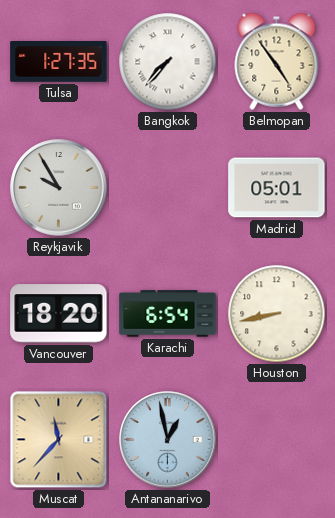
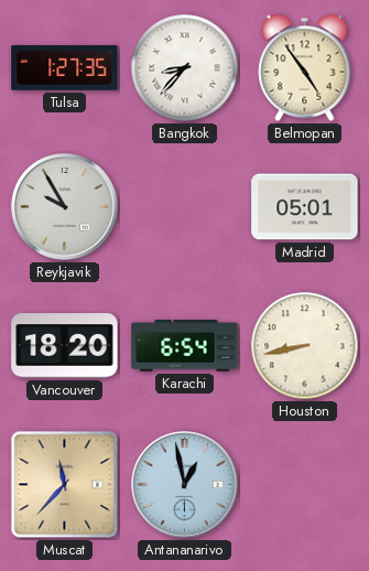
Bangkok: 7:37 -> 8:37 (185, 68)
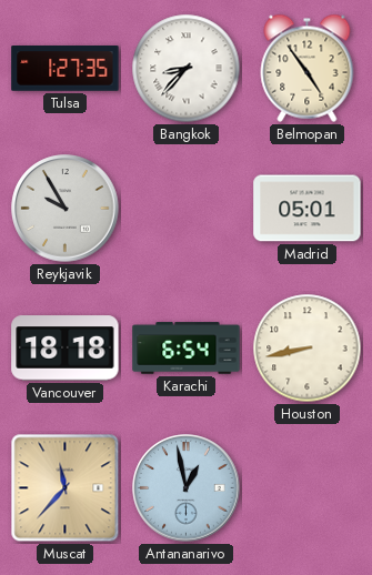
Vancouver: 18:20 -> 18:18 (66, 349)
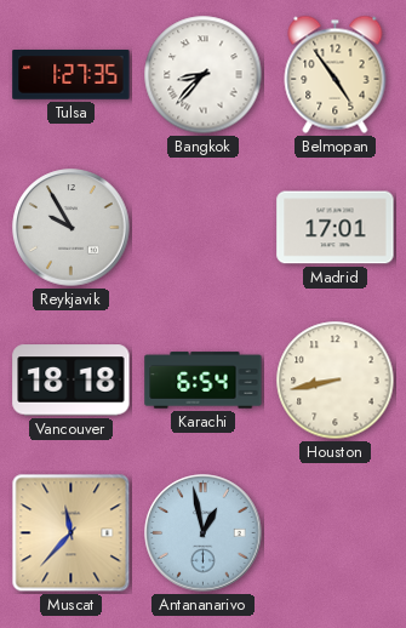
Madrid: 05:01 -> 17:01 (336, 228)
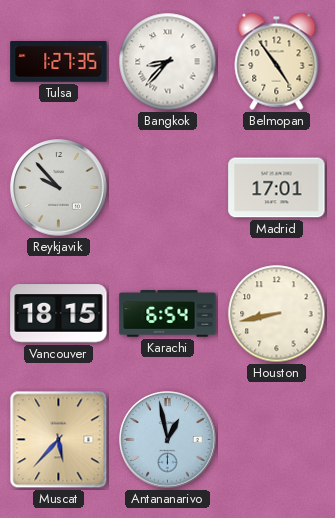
Reykjavik: 9:55 -> 9:53 (59, 188)
Vancouver: 18:18 -> 18:15 (59, 314)
Muscat: 11:37 -> 5:37 (59, 440)
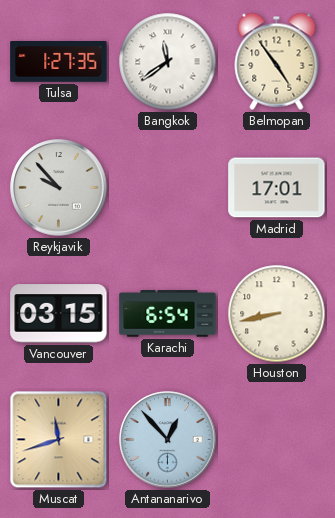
Bangkok: 8:37 -> 11:39 (168, 62)
Vancouver: 18:15 -> 03:15 (59, 314)
Muscat: 5:37 -> 11:42 (59, 440)
Antananarivo: 12:58 -> 12:53 (168, 440)
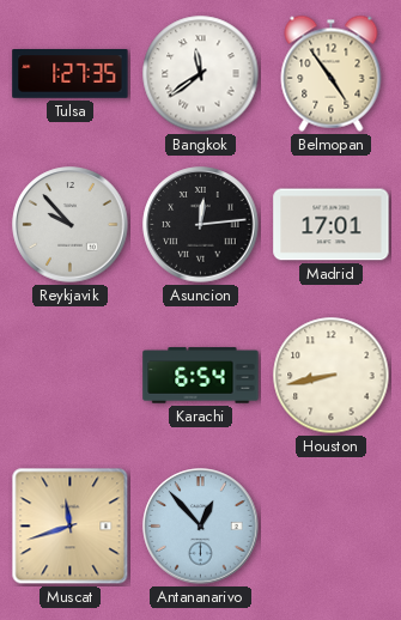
Asuncion: none -> 12:14 (201, 225)
Vancouver: 03:15 -> none (59, 314)
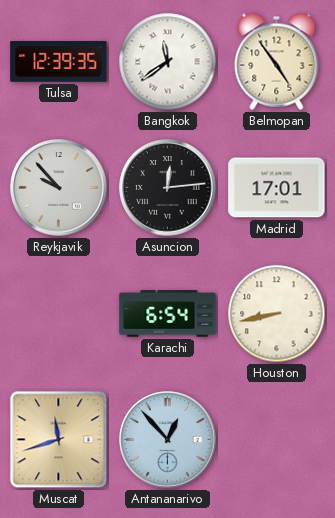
Tulsa: 1:27 -> 12:39 (59, 62)
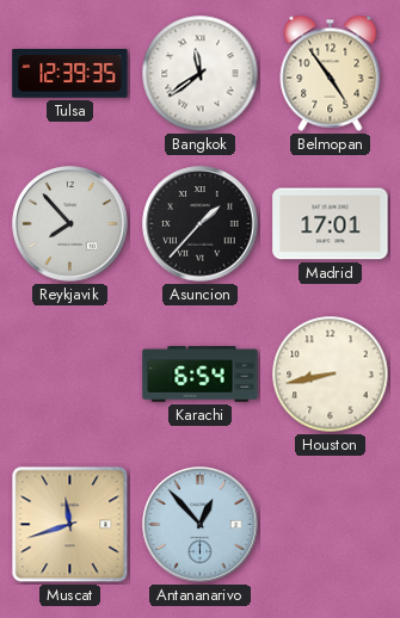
Reykjavik: 9:53 -> 7:53 (70, 224)
Asuncion: 12:14 -> 1:37 (201, 224)
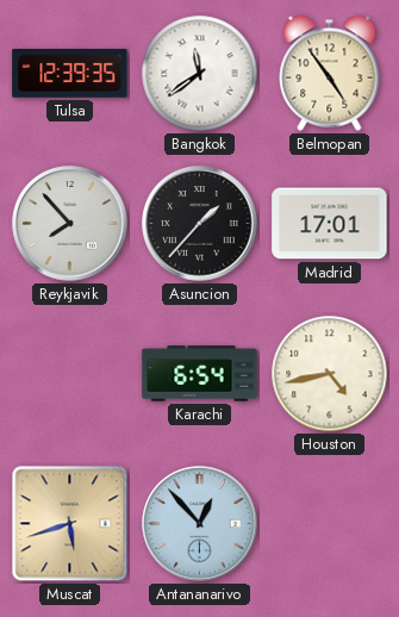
Houston: 8:43 -> 4:43 (330, 374)
Muscat: 11:42 -> 5:42 (70, 524)
